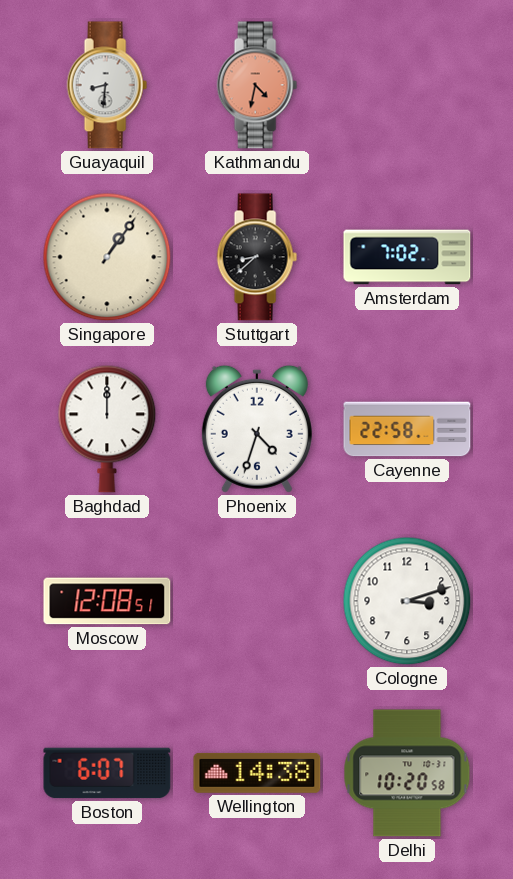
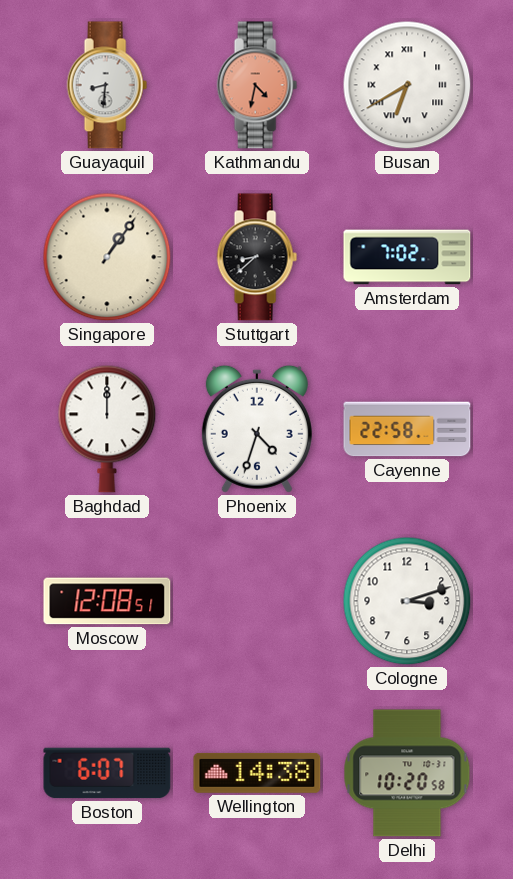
Busan: none -> 6:40 (407, 85)
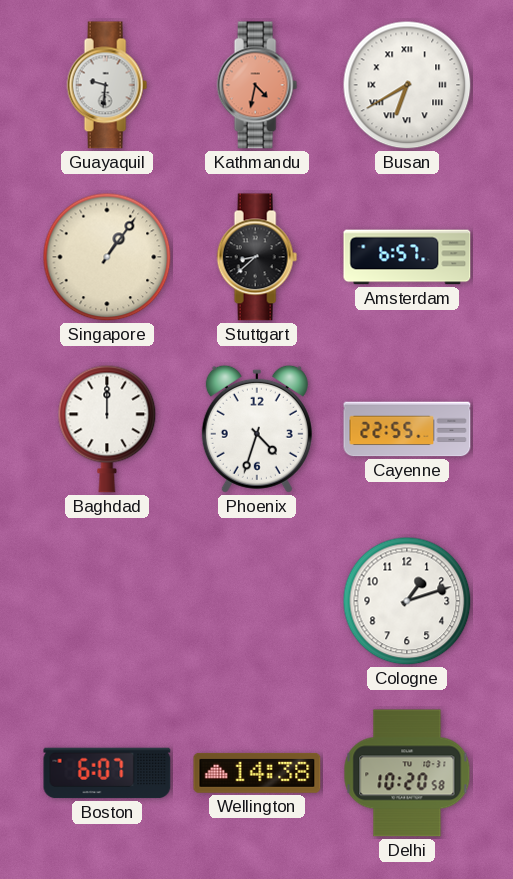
Guayaquil: 8:31 -> 9:31 (107, 85)
Amsterdam: 7:02 -> 6:57 (407, 257)
Cayenne: 22:58 -> 22:55 (407, 429)
Moscow: 12:08 -> none (107, 601)
Cologne: 3:12 -> 1:12 (407, 601)
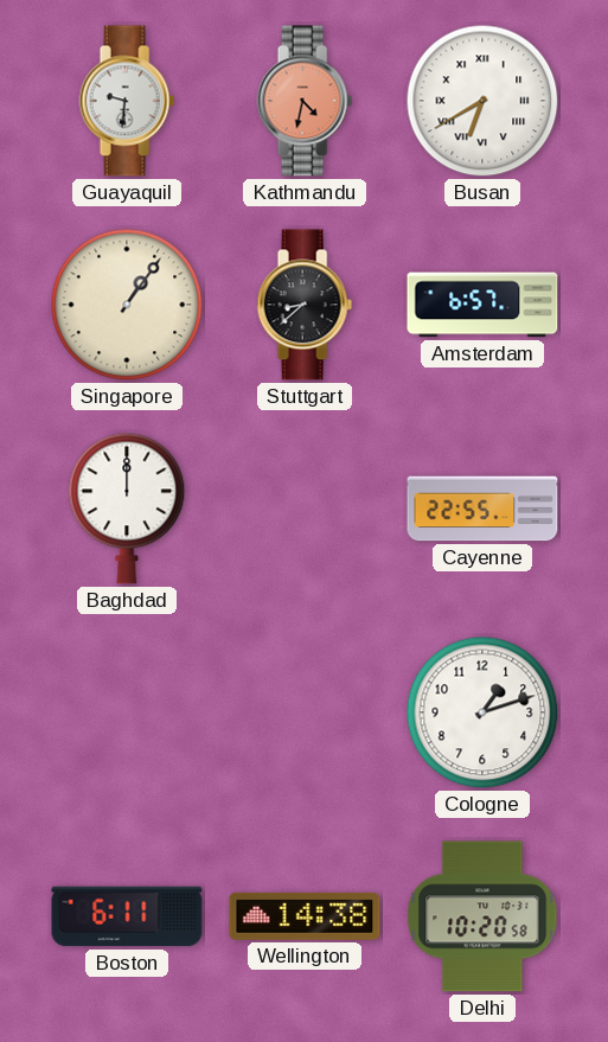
Phoenix: 4:33 -> none (257, 429)
Boston: 6:07 -> 6:11 (127, 916)
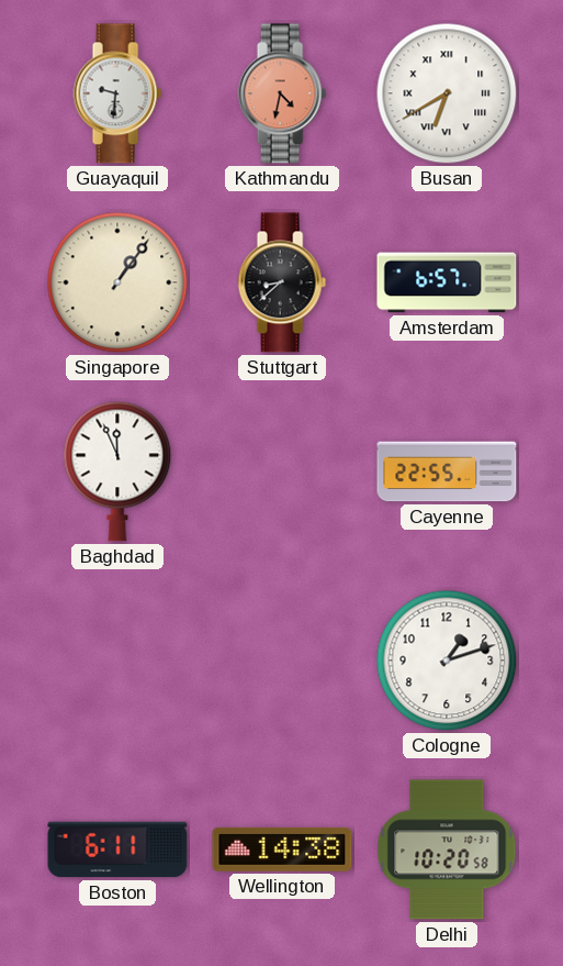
Baghdad: 12:00 -> 11:56 (117, 471)
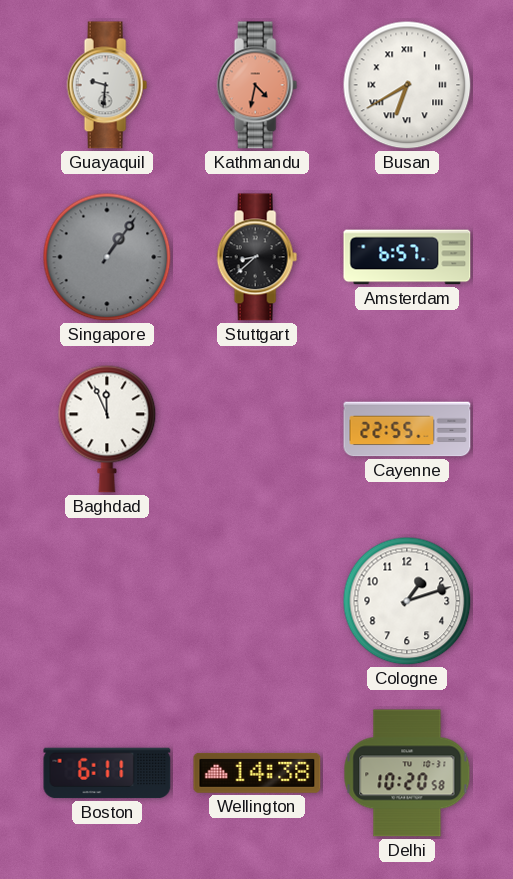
Singapore dial: cream -> grey (107, 257)
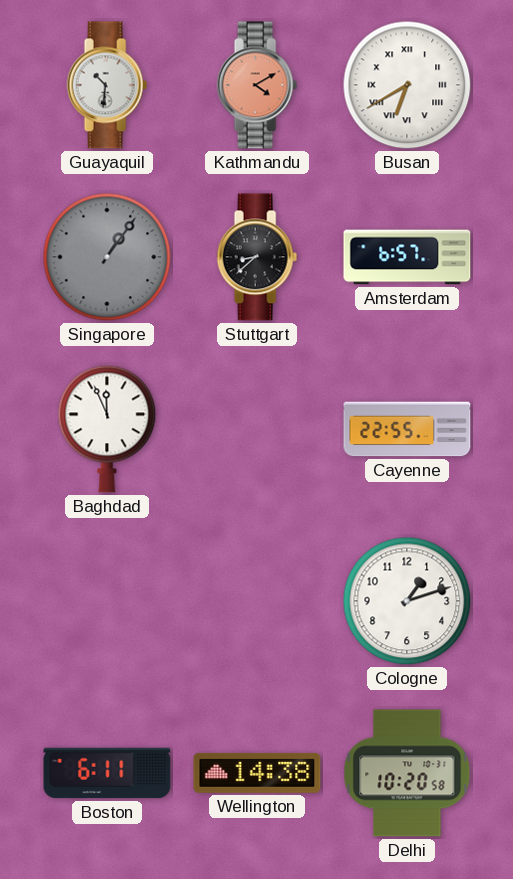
Guayaquil: 9:31 -> 10:31 (107, 85)
Kathmandu: 4:32 -> 4:10 (257, 85)
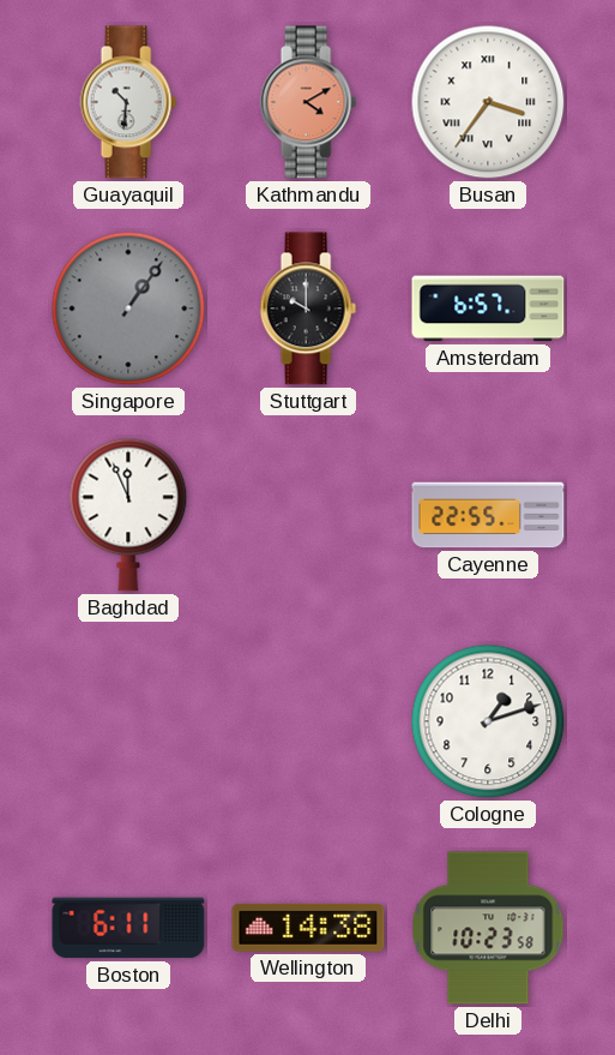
Busan: 6:40 -> 3:36 (488, 102)
Stuttgart: 8:38 -> 10:00 (308, 308)
Delhi: 10:20 -> 10:23 (488, 928)
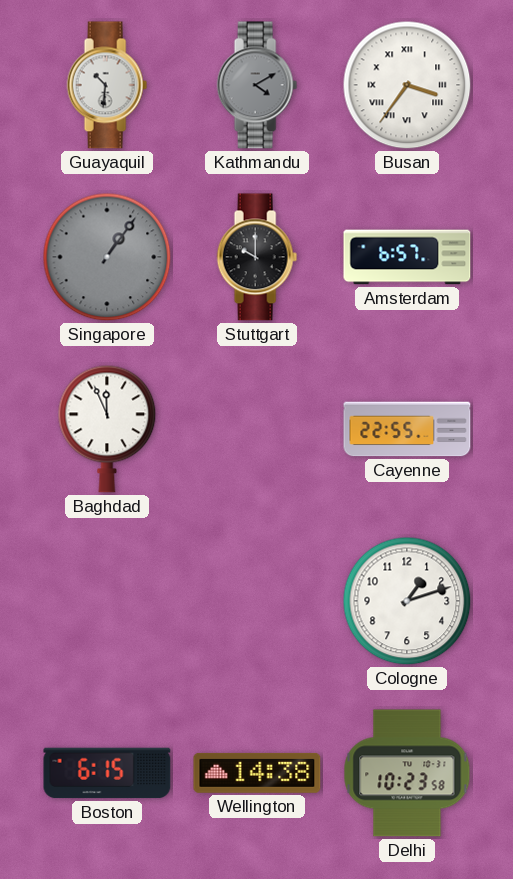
Kathmandu dial: salmon -> grey (257, 85)
Boston: 6:11 -> 6:15 (107, 773)
